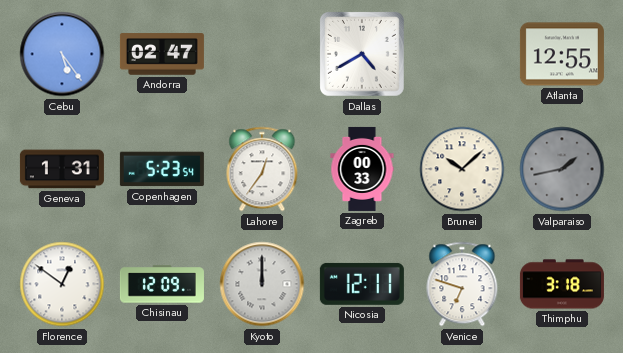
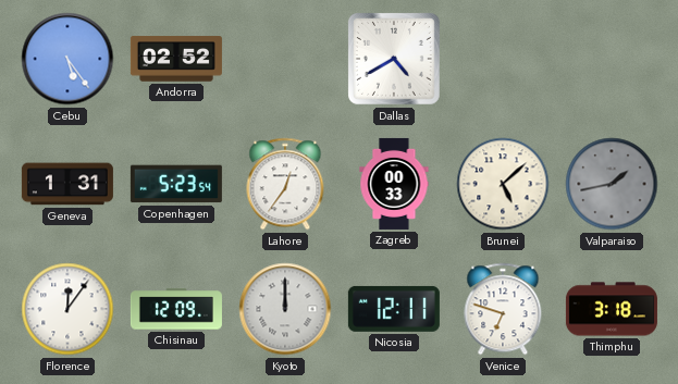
Andorra: 02:47 -> 02:52 (176, 59)
Atlanta: 12:55 -> none (562, 54)
Brunei: 10:08 -> 5:08 (503, 184)
Florence: 12:51 -> 12:06 (67, 309)
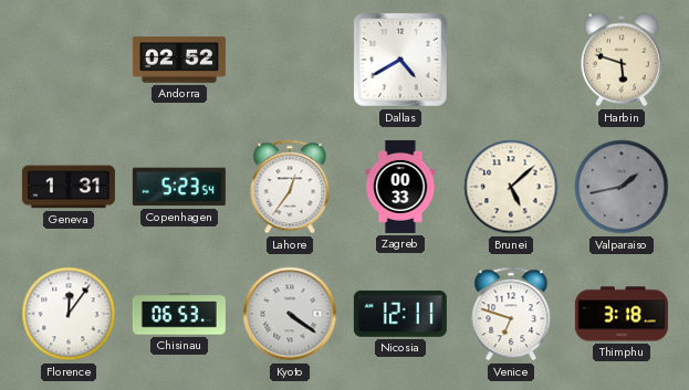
Cebu: 5:24 -> none (67, 59)
Harbin: none -> 5:48 (622, 60)
Chisinau: 12:09 -> 06:53 (179, 314)
Kyoto: 12:00 -> 4:21 (290, 314)
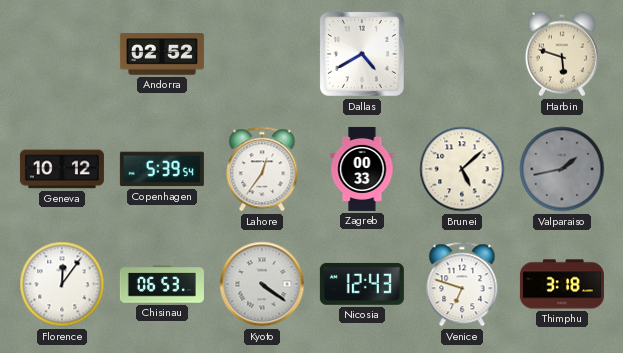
Geneva: 1:31 -> 10:12 (62, 169)
Copenhagen: 5:23 -> 5:39 (162, 169)
Nicosia: 12:11 -> 12:43 (362, 284)
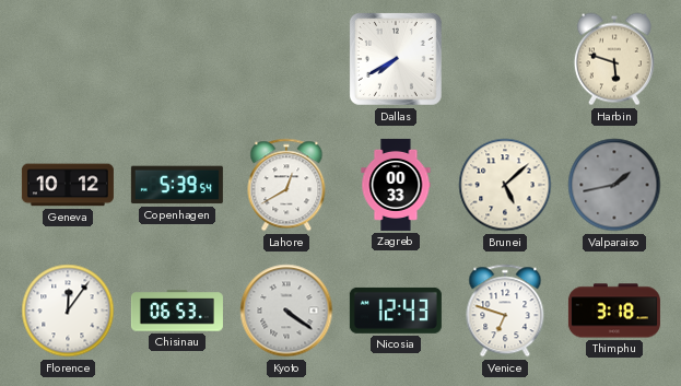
Andorra: 02:52 -> none (162, 54)
Dallas: 4:40 -> 7:40 (396, 59)
Lahore: 12:36 -> 12:40 (286, 185)
